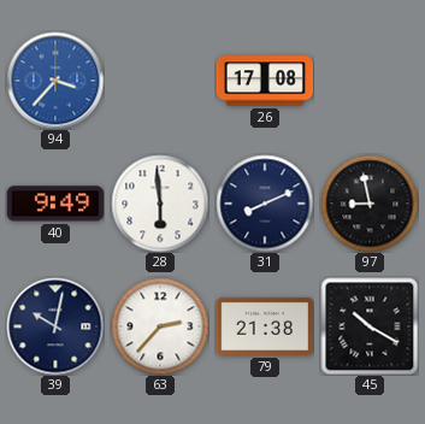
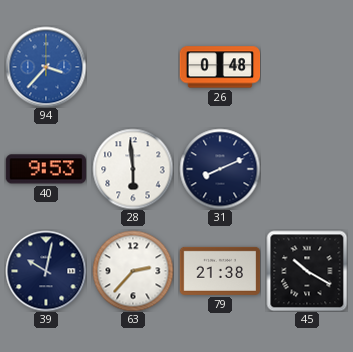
26: 17:08 -> 0:48 (220, 67)
40: 9:49 -> 9:53 (45, 169)
97: 8:58 -> none (370, 204)
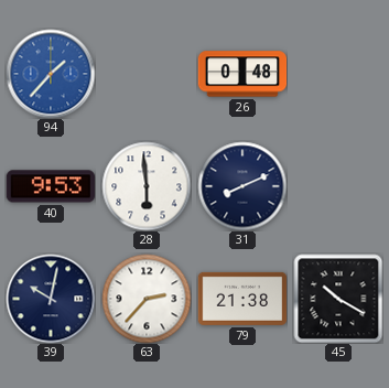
94: 3:37 -> 1:37 (51, 74)
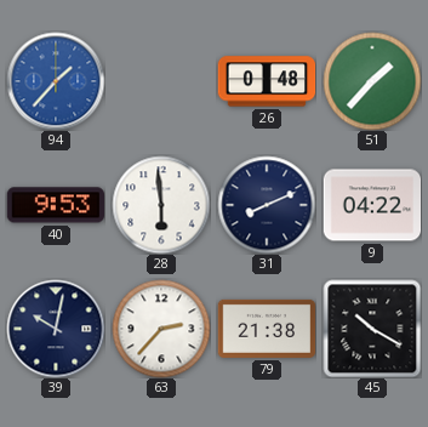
51: none -> 1:37 (372, 81)
9: none -> 04:22 (372, 205)
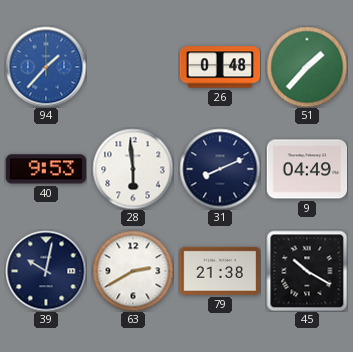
9: 04:22 -> 04:49 (307, 169)
63: 2:37 -> 2:40 (133, 271)
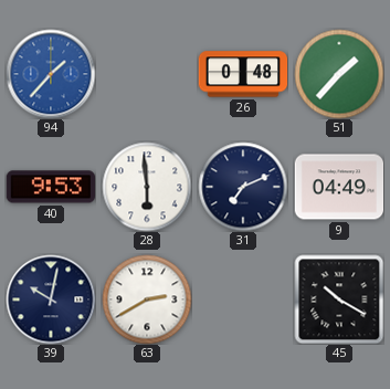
31: 8:11 -> 7:11 (243, 187)
79: 21:38 -> none (220, 271)
